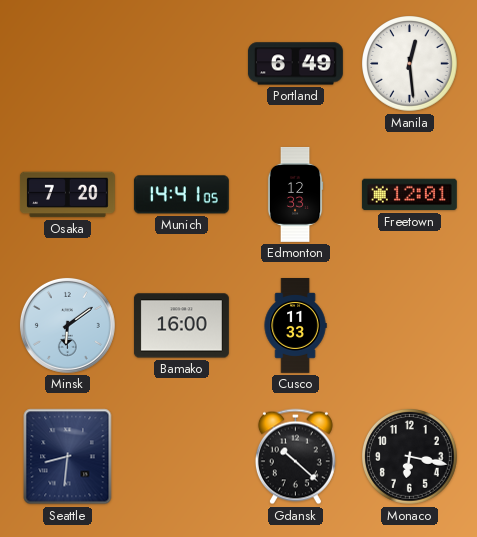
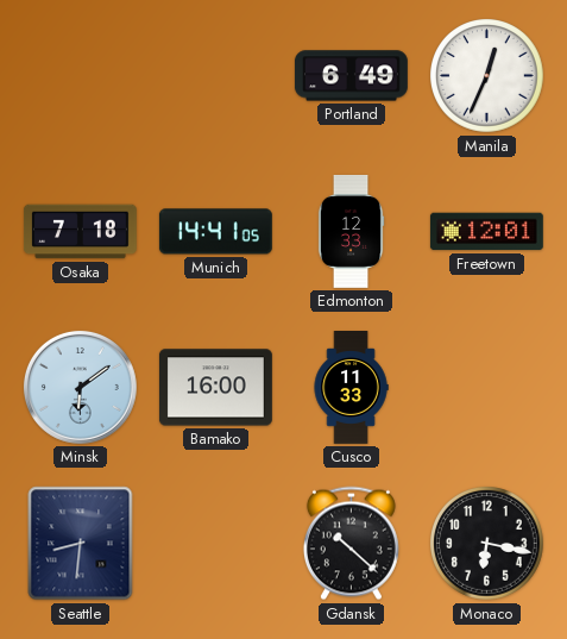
Manila: 12:29 -> 12:34 (487, 76)
Osaka: 7:20 -> 7:18 (81, 232)
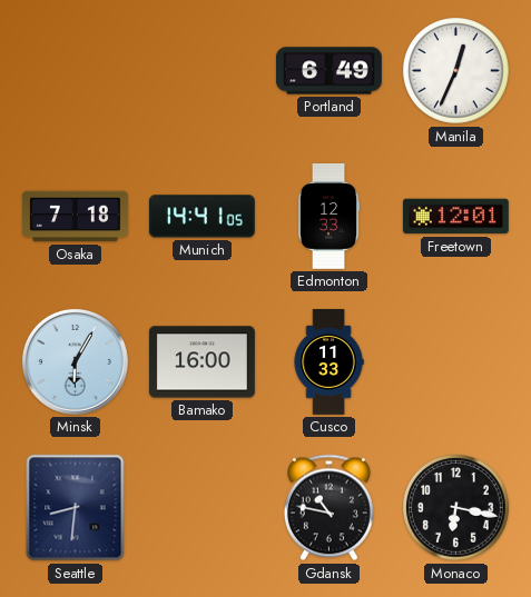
Minsk: 6:09 -> 6:05 (75, 361)
Gdansk: 10:22 -> 10:47 (328, 508)
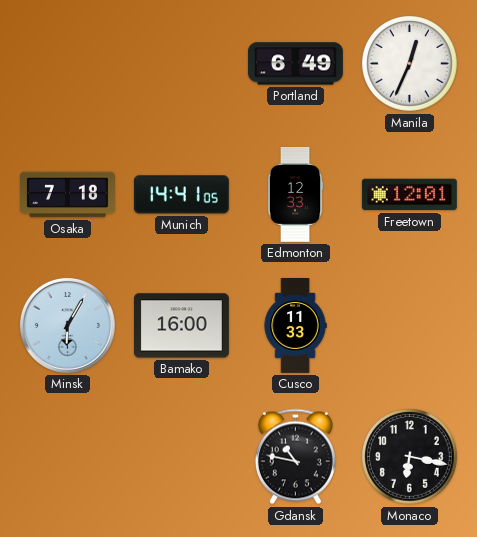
Seattle: 8:31 -> none (76, 508)
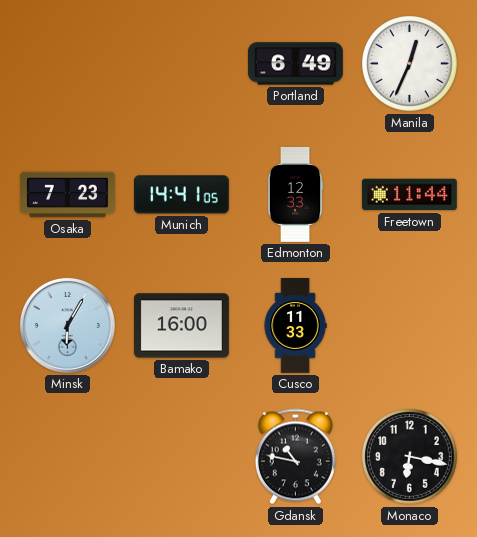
Osaka: 7:18 -> 7:23 (68, 195)
Freetown: 12:01 -> 11:44 (409, 195)
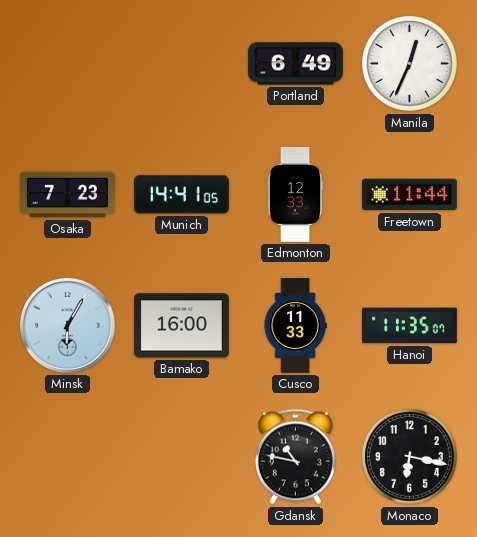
Hanoi: none -> 11:35 (409, 326)
